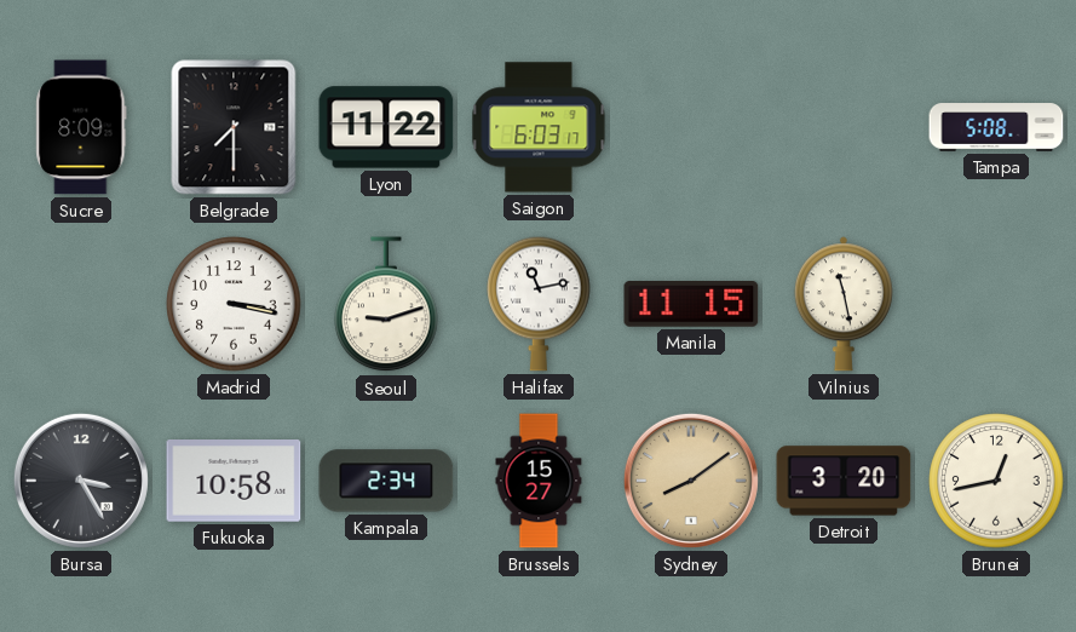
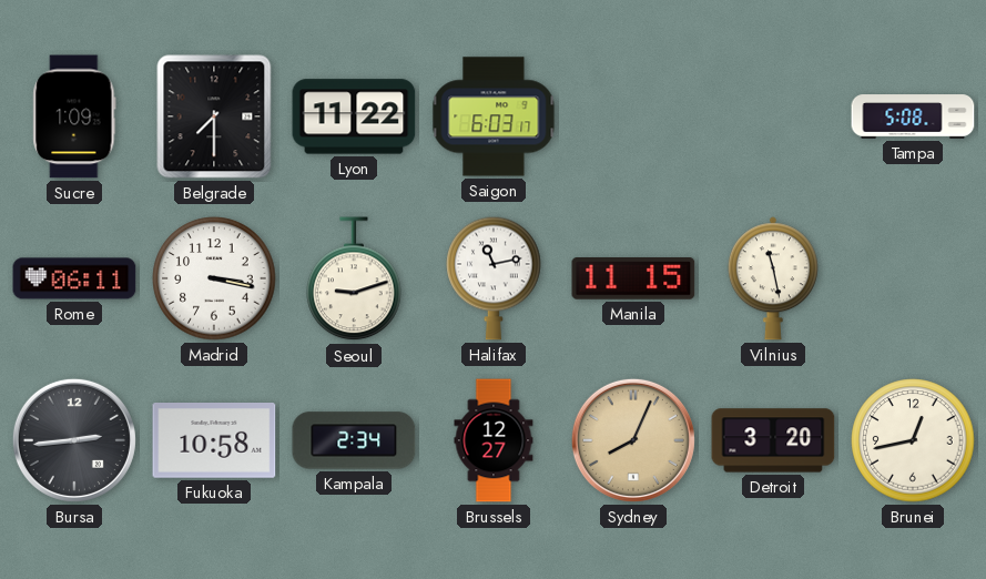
Sucre: 8:09 -> 1:09 (74, 116)
Rome: none -> 06:11 (74, 278)
Bursa: 3:25 -> 2:44 (74, 440)
Brussels: 15:27 -> 12:27 (494, 440)
Sydney: 8:09 -> 8:04 (633, 440)
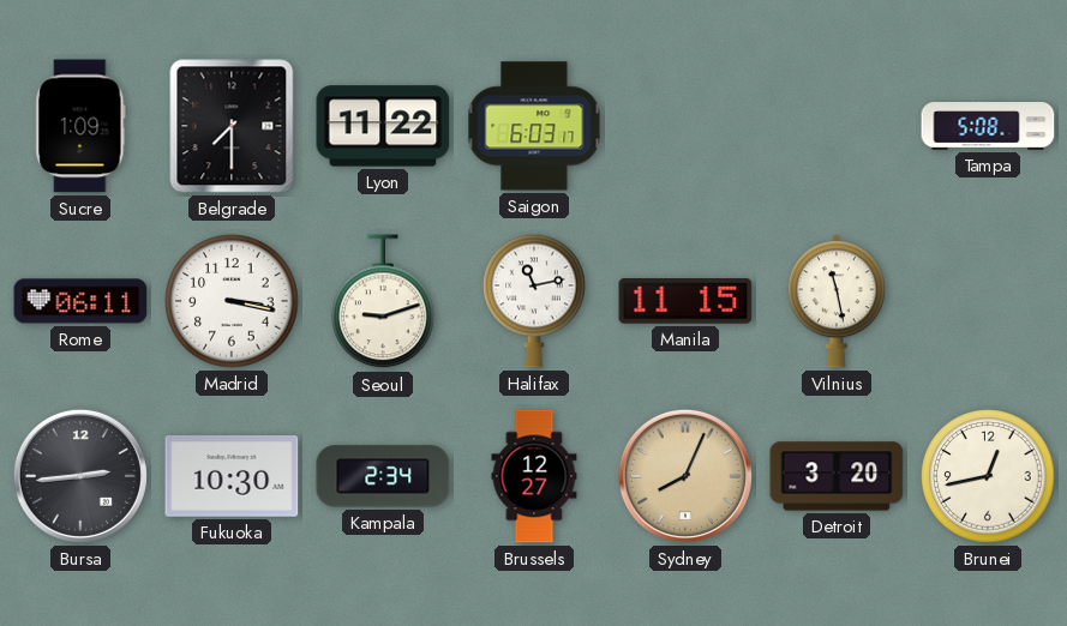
Fukuoka: 10:58 -> 10:30 (232, 477)
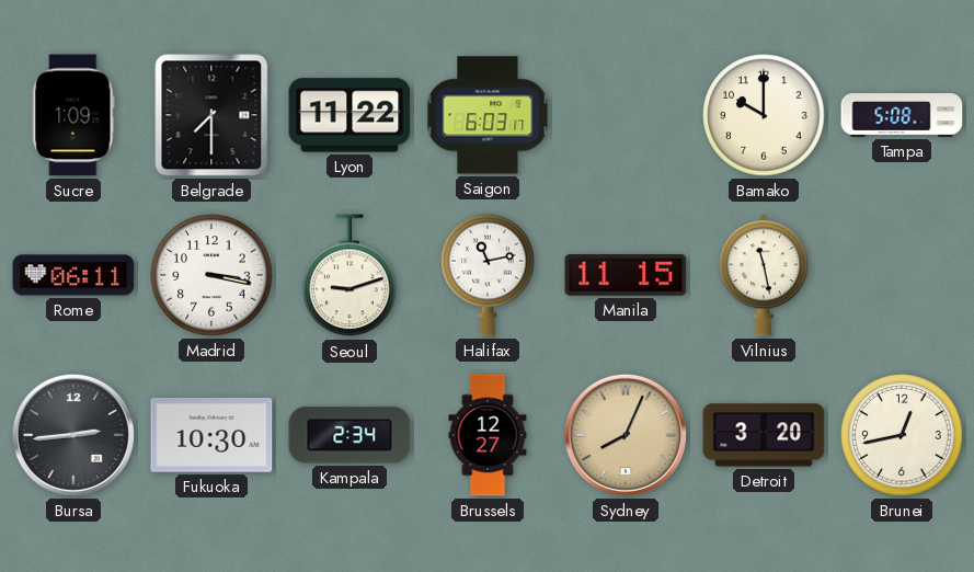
Bamako: none -> 10:00 (764, 115)
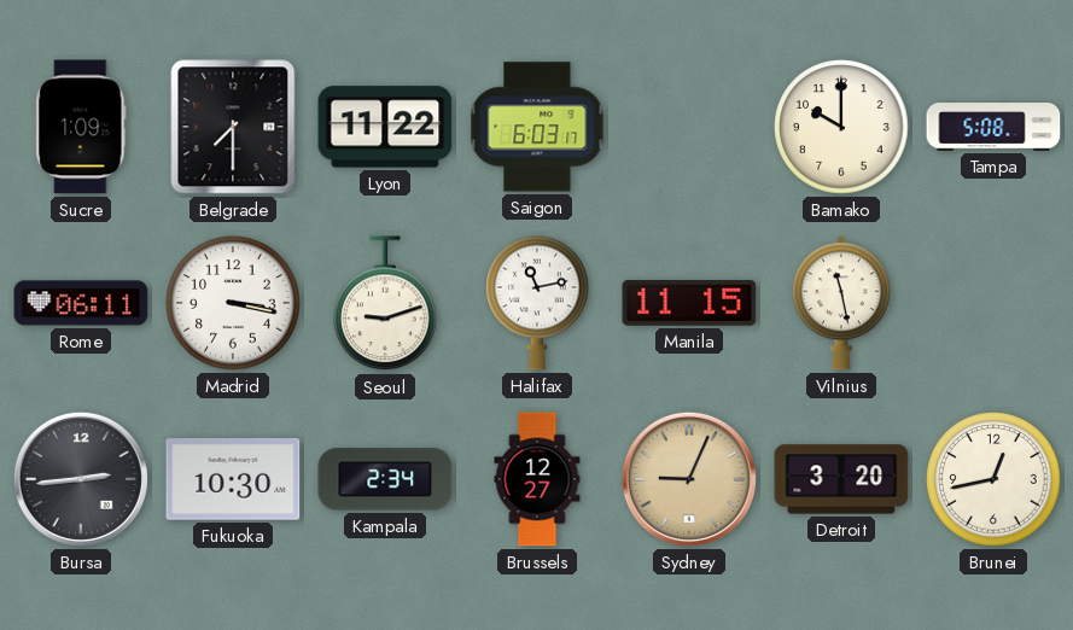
Sydney: 8:04 -> 9:04 (689, 479)
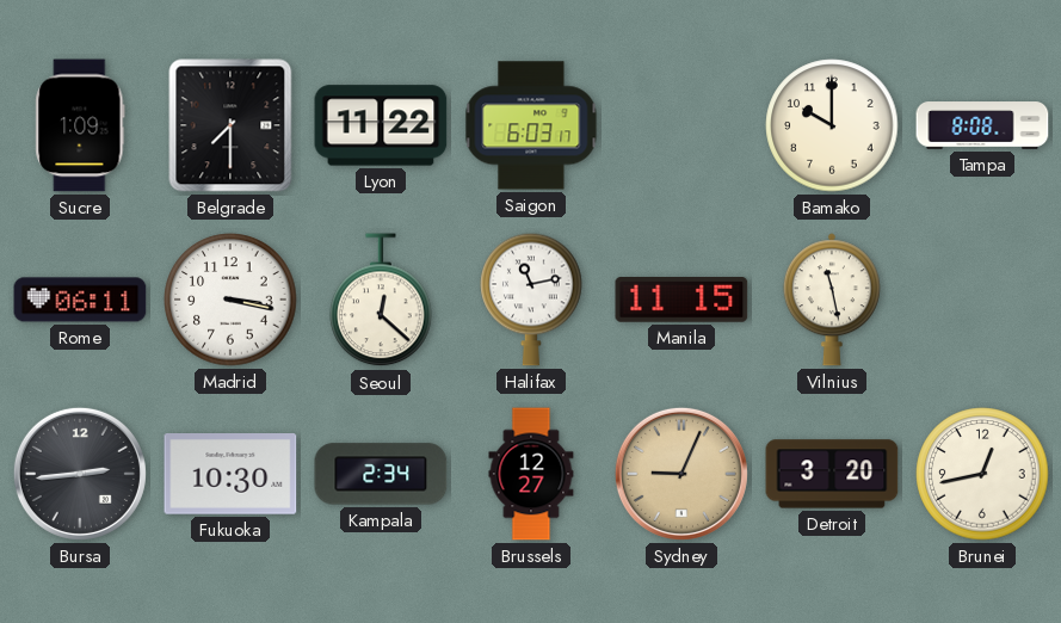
Tampa: 5:08 -> 8:08 (982, 125)
Seoul: 9:12 -> 12:22 (381, 301)
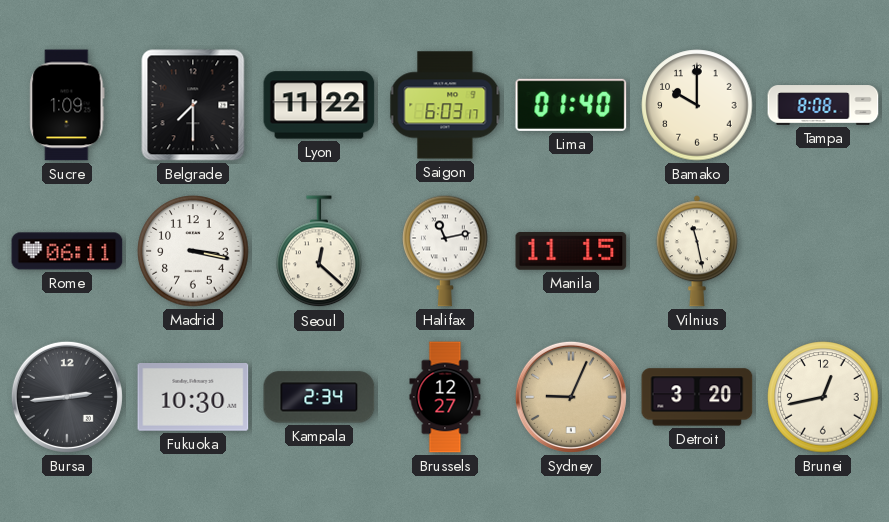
Lima: none -> 01:40 (571, 105)
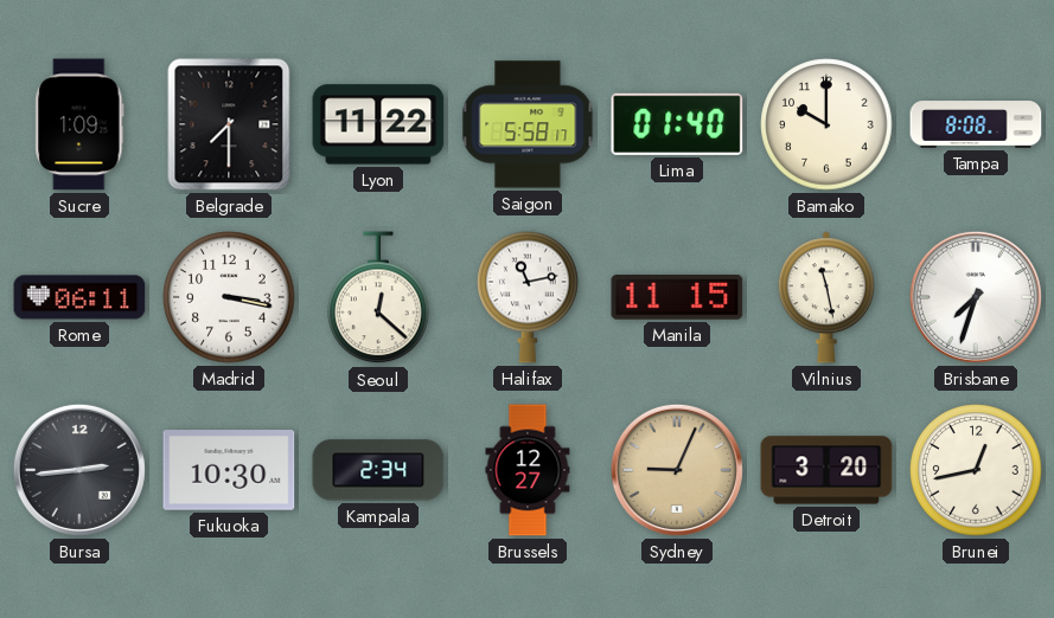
Saigon: 6:03 -> 5:58 (528, 124)
Brisbane: none -> 7:33 (976, 297)
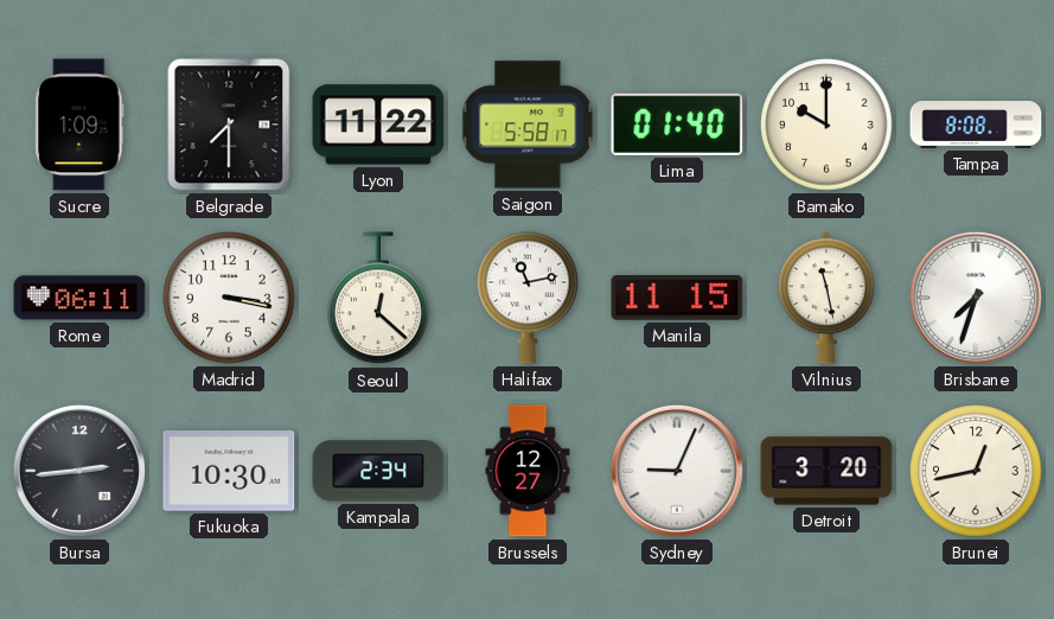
Sydney dial: champagne -> white (677, 471)
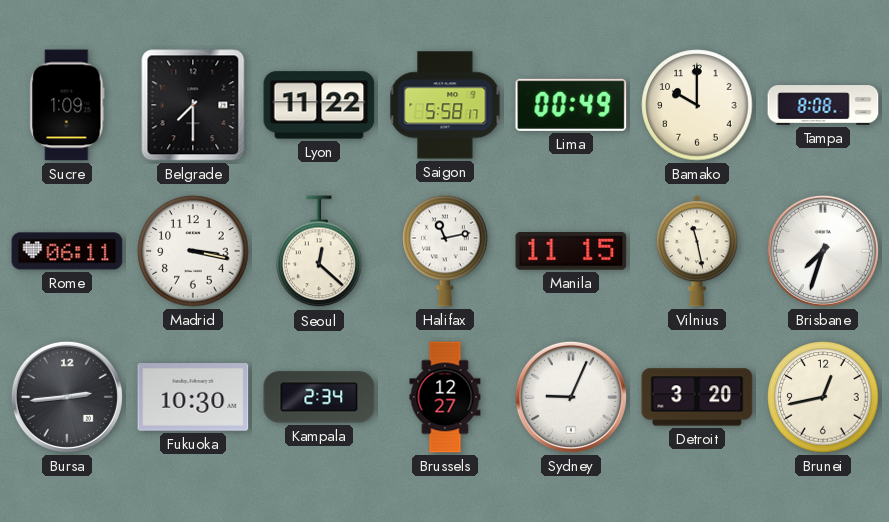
Lima: 01:40 -> 00:49 (571, 105)
